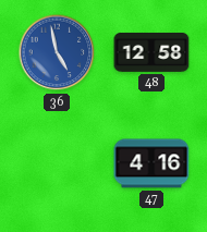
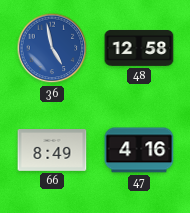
66: none -> 8:49 (52, 151)
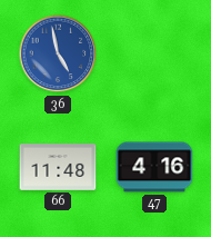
48: 12:58 -> none (139, 49)
66: 8:49 -> 11:48 (58, 168)
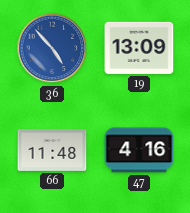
36: 4:58 -> 4:53 (52, 48)
19: none -> 13:09 (139, 48)
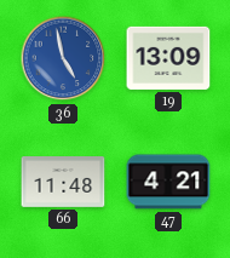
36: 4:53 -> 4:58 (63, 58)
47: 4:16 -> 4:21 (168, 182)
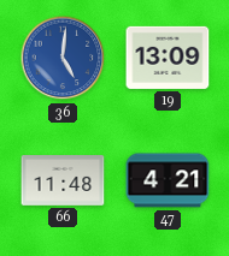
36: 4:58 -> 5:01 (63, 58)
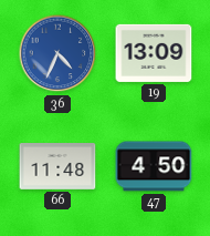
36: 5:01 -> 4:34 (57, 53)
47: 4:21 -> 4:50 (154, 166)
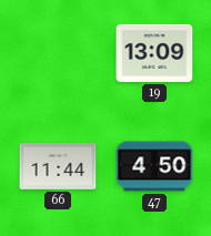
36: 4:34 -> none (57, 53)
66: 11:48 -> 11:44 (58, 167)
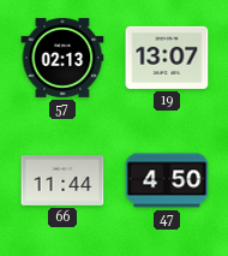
57: none -> 02:13 (62, 58)
19: 13:09 -> 13:07 (167, 58)
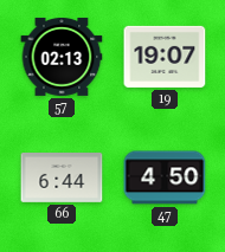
19: 13:07 -> 19:07 (165, 57)
66: 11:44 -> 6:44 (62, 179)
